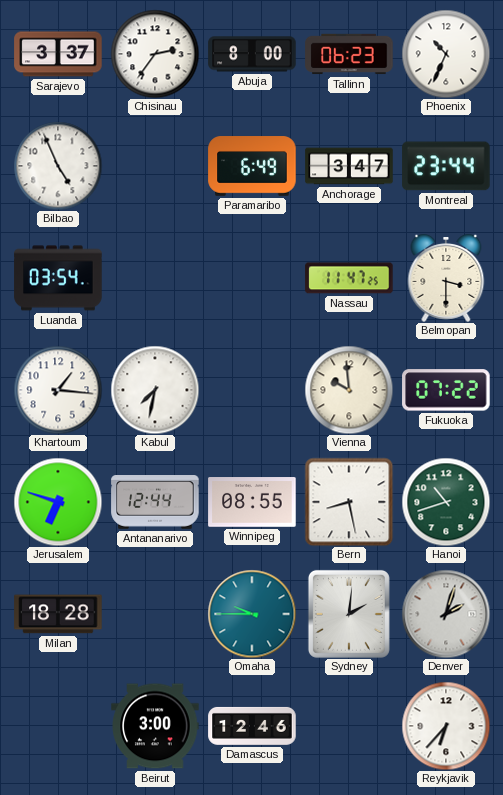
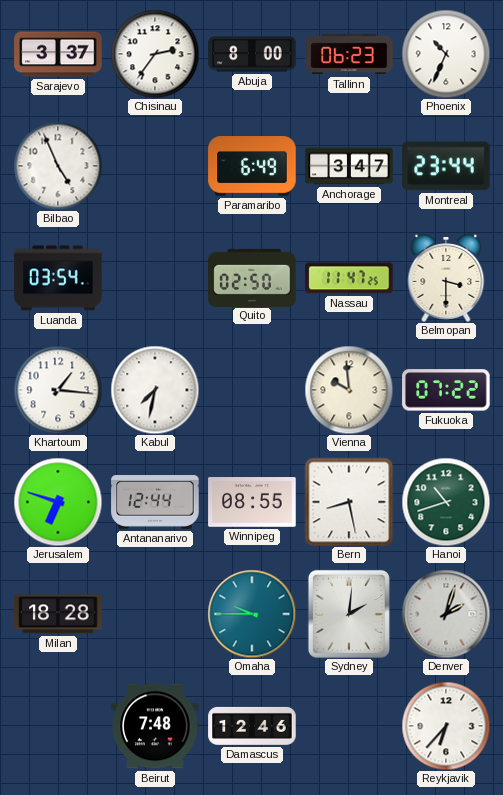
Quito: none -> 02:50 (252, 277)
Beirut: 3:00 -> 7:48 (155, 726)
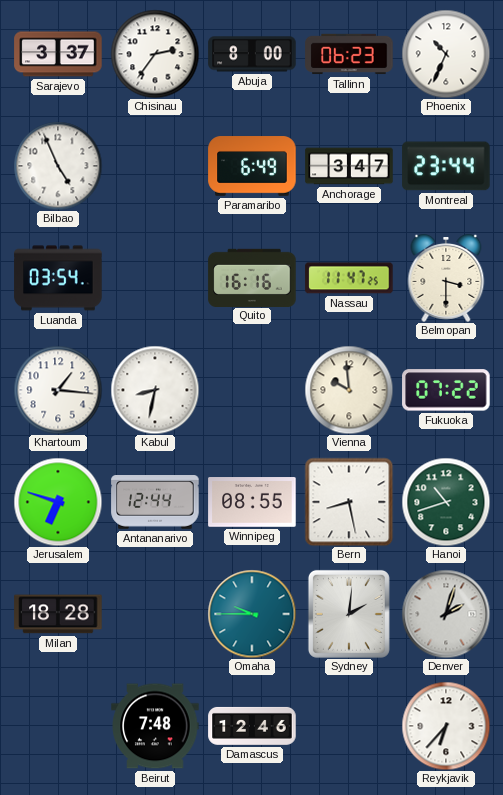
Quito: 02:50 -> 16:16 (252, 277)
Kabul: 7:32 -> 8:32 (155, 390)
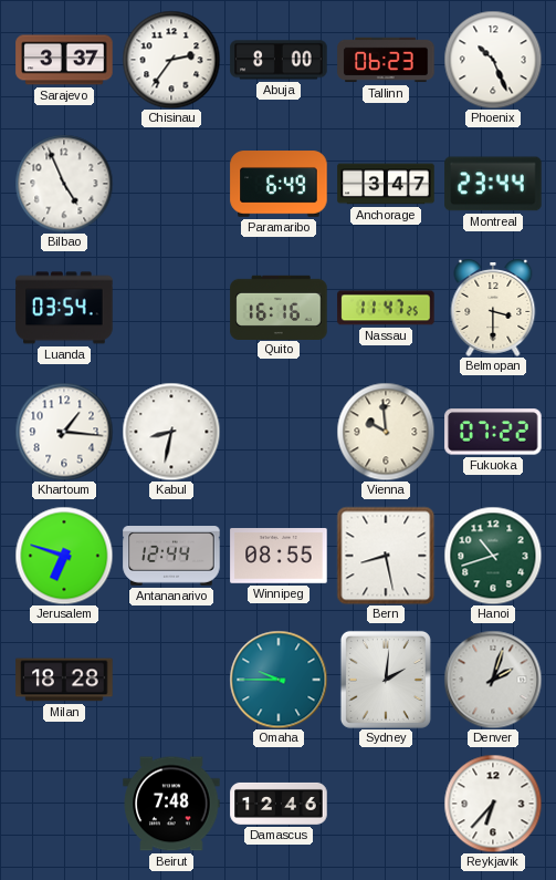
Phoenix: 10:34 -> 10:26 (493, 60)
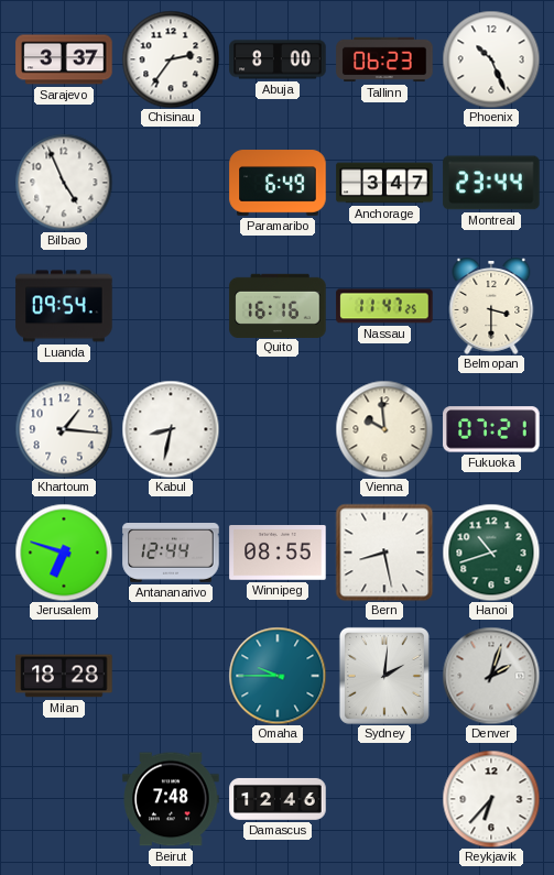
Luanda: 03:54 -> 09:54 (64, 306)
Fukuoka: 07:22 -> 07:21 (491, 429)
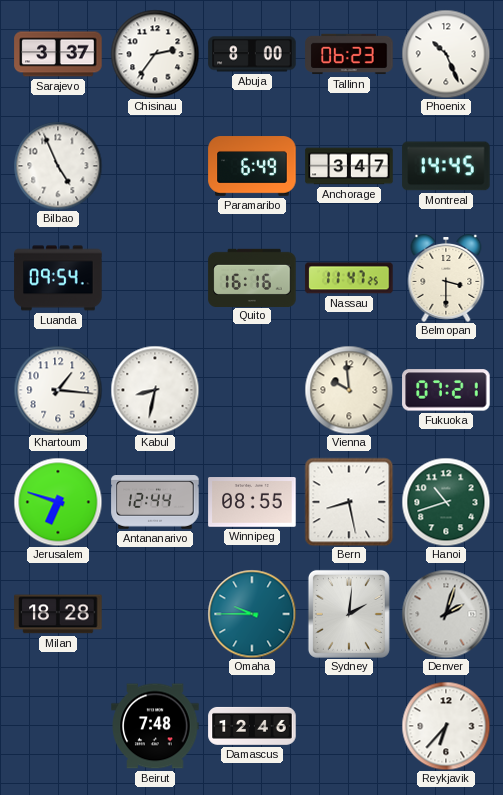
Montreal: 23:44 -> 14:45 (446, 166)
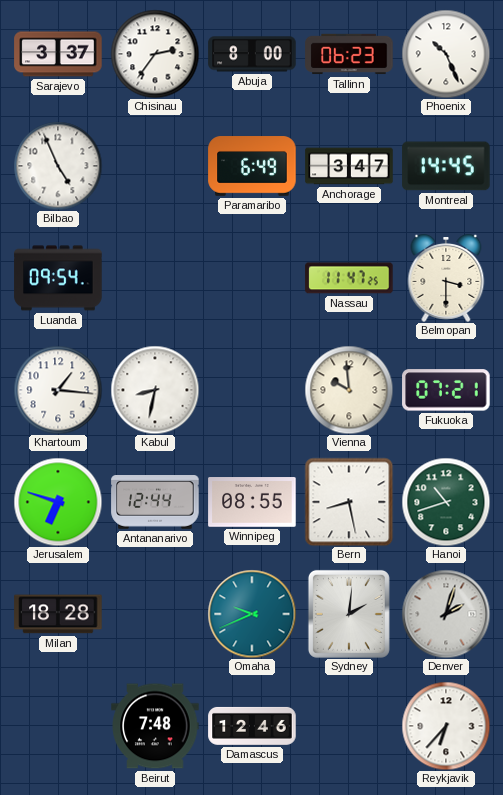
Quito: 16:16 -> none (252, 277)
Omaha: 9:45 -> 9:41 (252, 614)
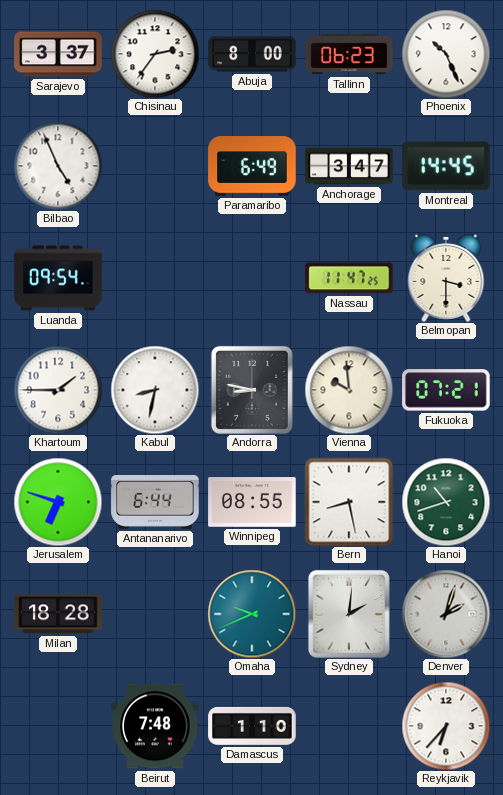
Khartoum: 1:16 -> 1:45 (58, 390)
Andorra: none -> 8:47 (252, 390)
Antananarivo: 12:44 -> 6:44 (155, 503)
Damascus: 12:46 -> 1:10 (252, 726)
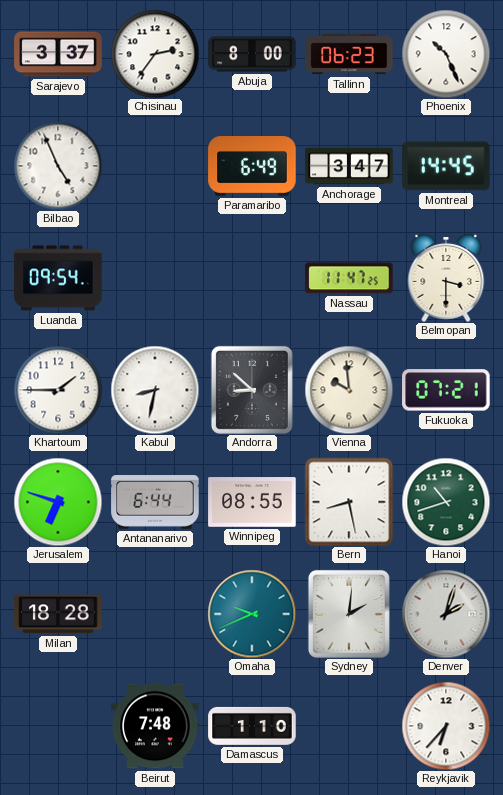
Andorra: 8:47 -> 8:52 (252, 390)
